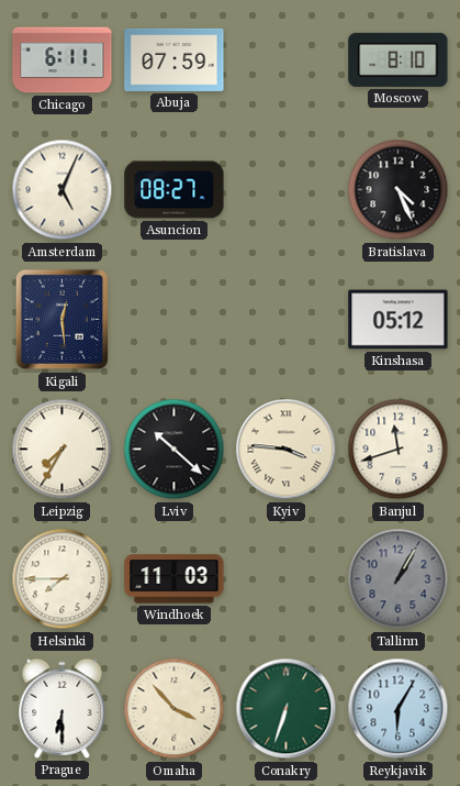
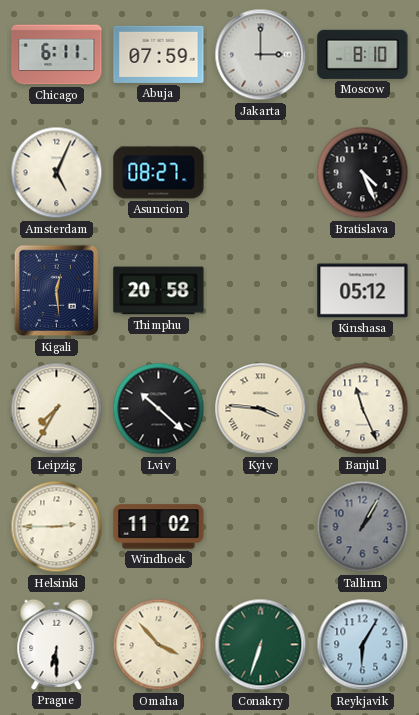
Jakarta: none -> 3:00 (261, 55)
Thimphu: none -> 20:58 (159, 291)
Banjul: 11:42 -> 11:26 (363, 409)
Helsinki: 7:45 -> 2:45 (57, 527)
Windhoek: 11:03 -> 11:02 (159, 527)
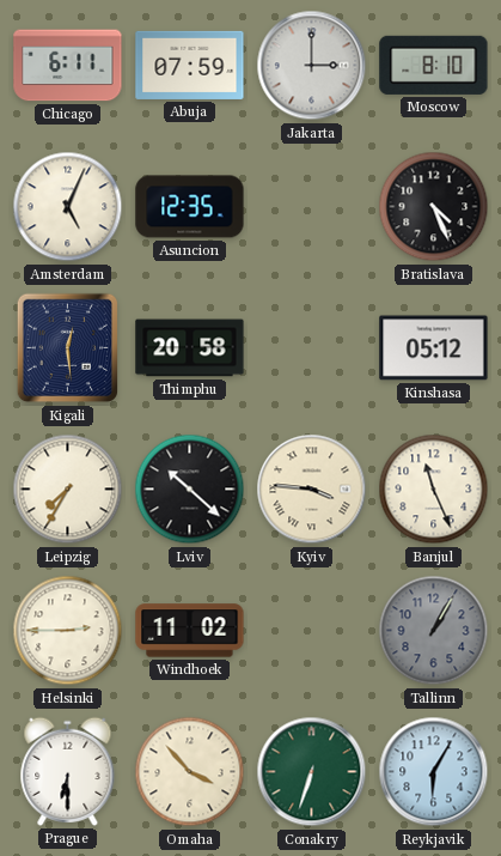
Asuncion: 08:27 -> 12:35 (190, 207)
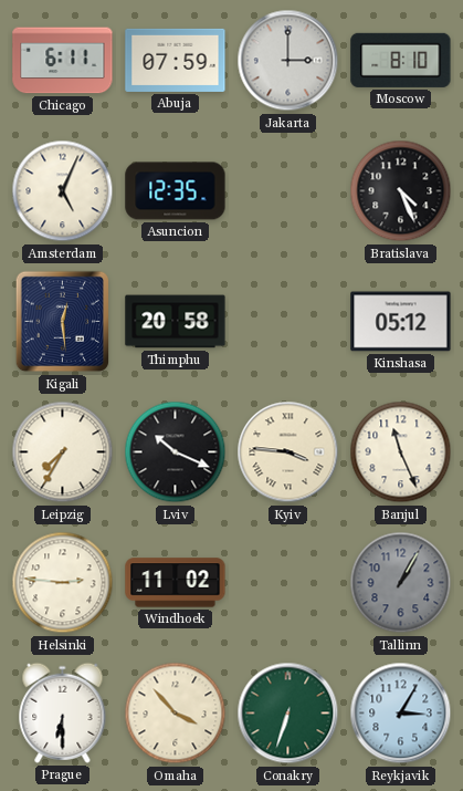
Lviv: 10:22 -> 10:19 (176, 452)
Helsinki: 2:45 -> 2:46 (63, 583)
Reykjavik: 6:05 -> 3:05 (401, 714)
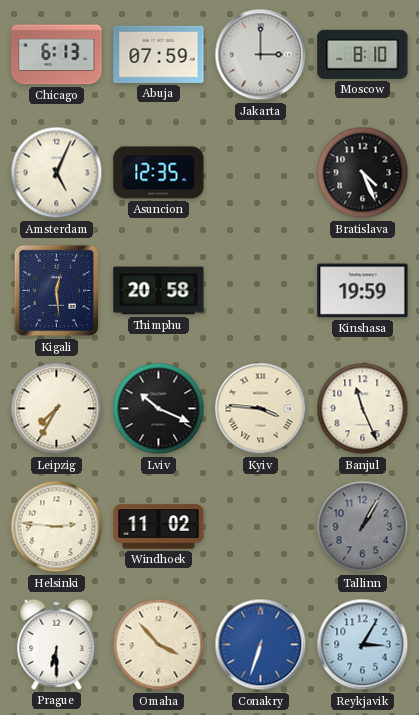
Chicago: 6:11 -> 6:13 (57, 55)
Kinshasa: 05:12 -> 19:59 (363, 291)
Conakry dial: green -> blue (261, 645)
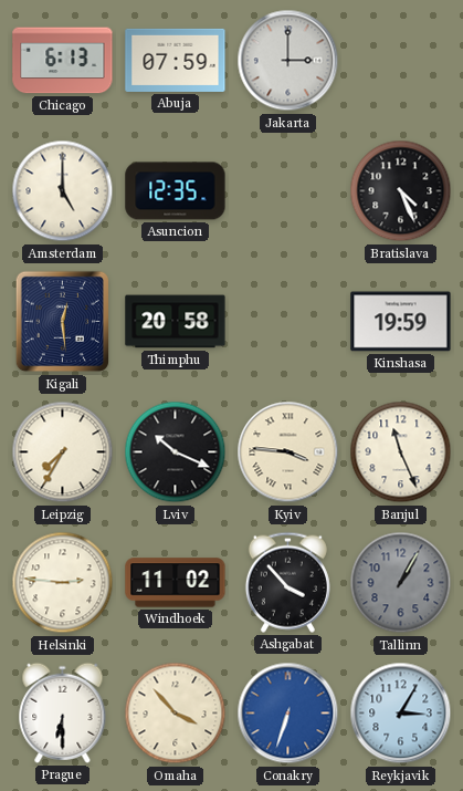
Moscow: 8:10 -> none (363, 54)
Amsterdam: 5:04 -> 5:00 (63, 191)
Ashgabat: none -> 3:53 (287, 582)
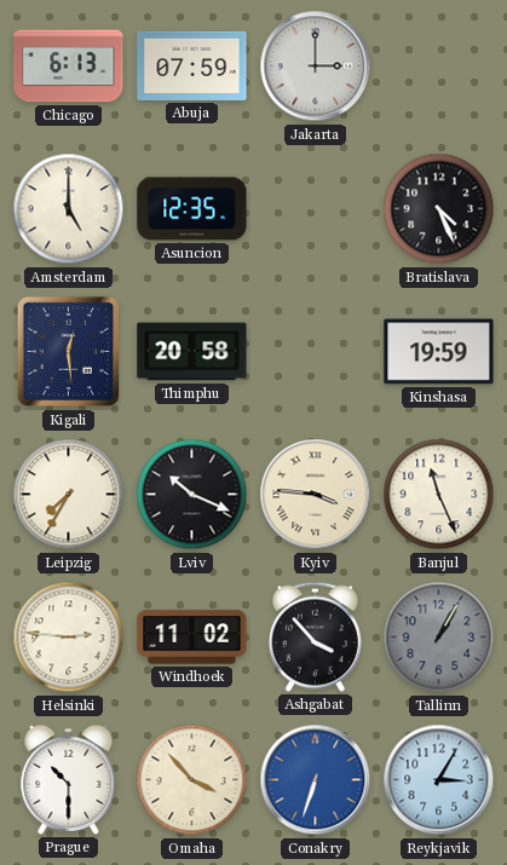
Prague: 6:30 -> 10:30 (69, 779)
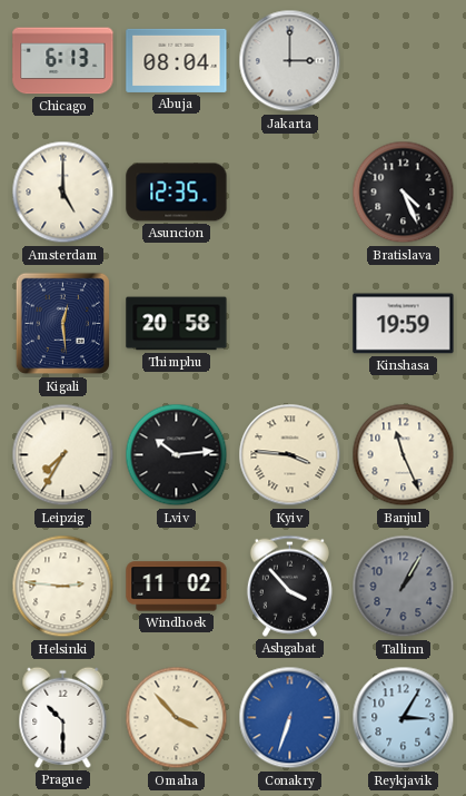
Abuja: 07:59 -> 08:04 (177, 60)
Lviv: 10:19 -> 10:14 (177, 455)
